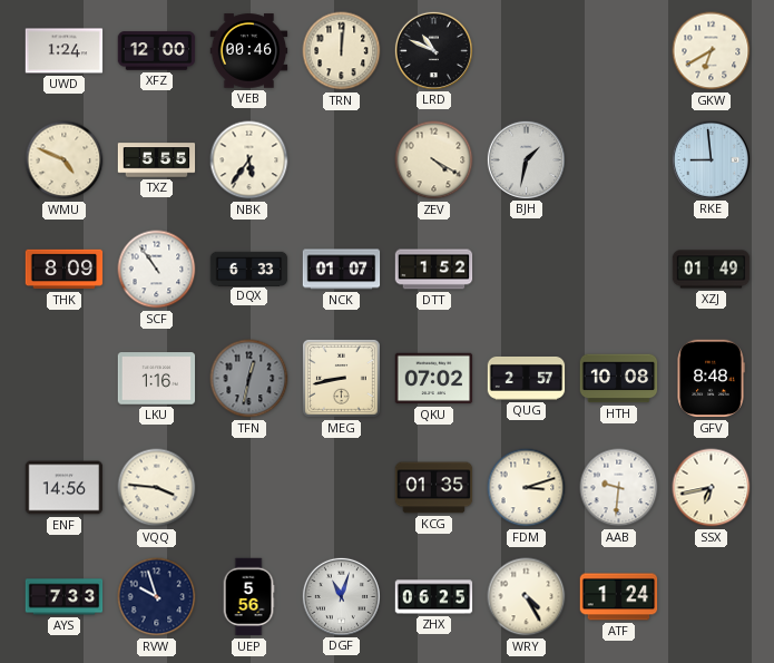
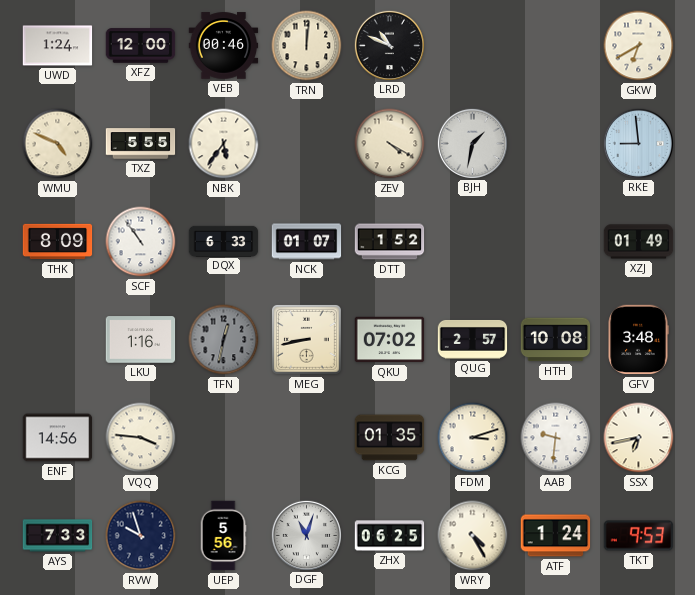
GFV: 8:48 -> 3:48 (638, 340)
TKT: none -> 9:53 (639, 536)
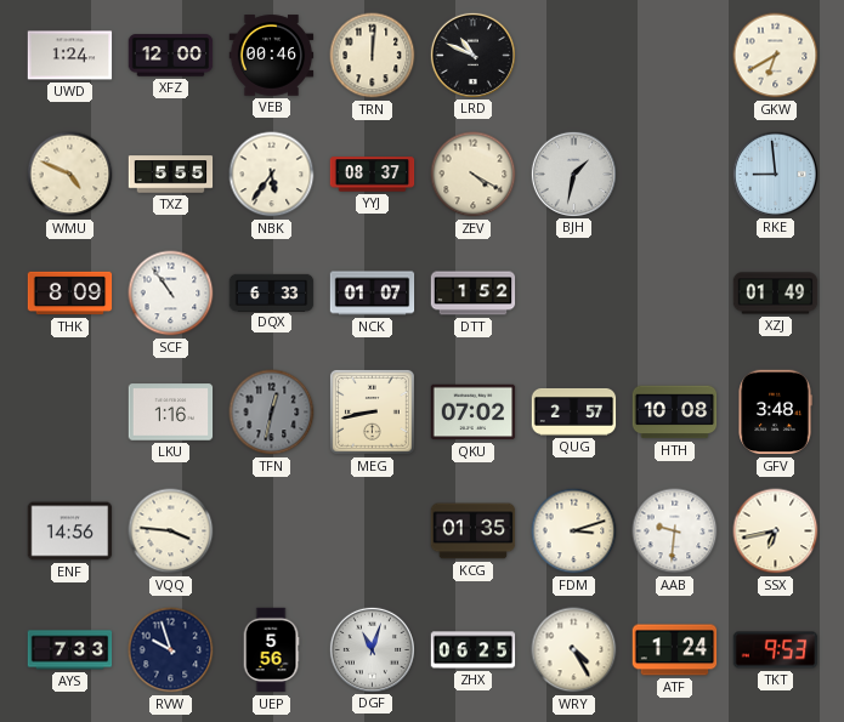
YYJ: none -> 08:37 (373, 175)
